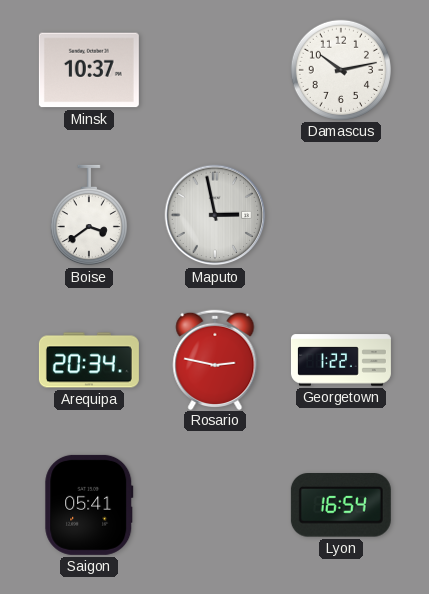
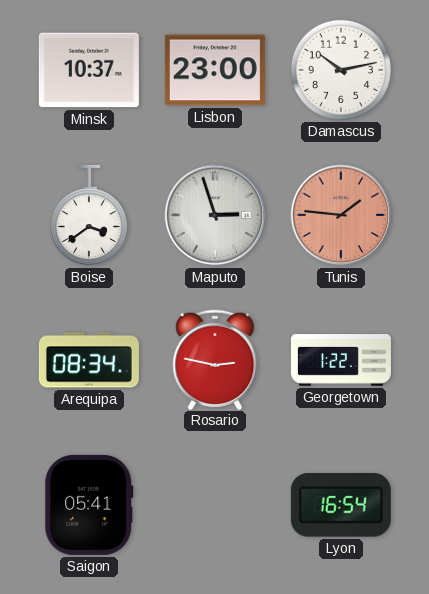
Lisbon: none -> 23:00 (215, 70)
Maputo: 2:58 -> 2:57 (215, 215)
Tunis: none -> 1:46 (341, 215)
Arequipa: 20:34 -> 08:34 (89, 360)
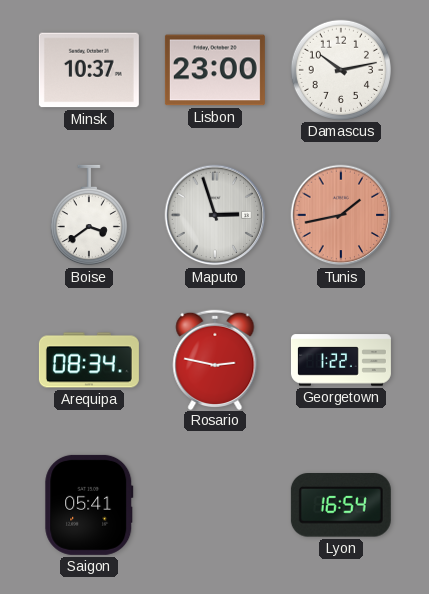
Tunis: 1:46 -> 1:43 (341, 215)
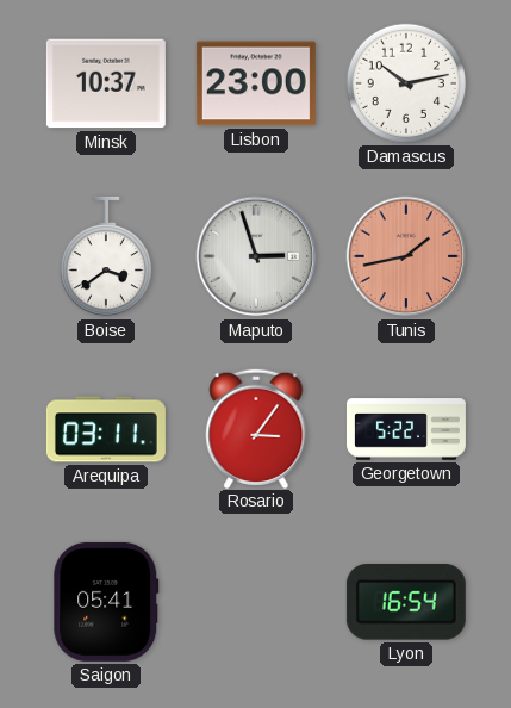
Arequipa: 08:34 -> 03:11 (106, 429)
Rosario: 2:47 -> 3:06 (256, 428)
Georgetown: 1:22 -> 5:22 (406, 429)
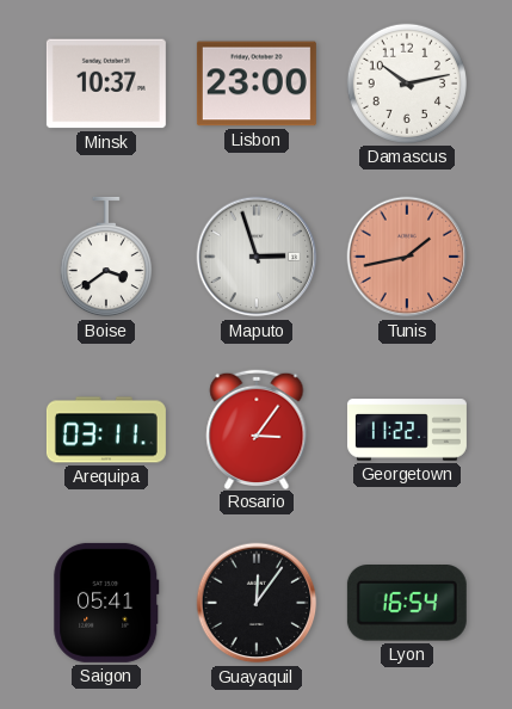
Georgetown: 5:22 -> 11:22 (407, 430)
Guayaquil: none -> 12:06 (257, 603)
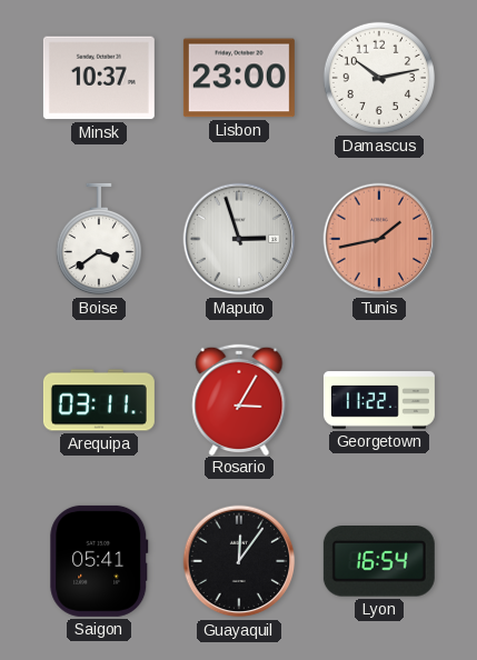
Rosario: 3:06 -> 3:05 (239, 399)
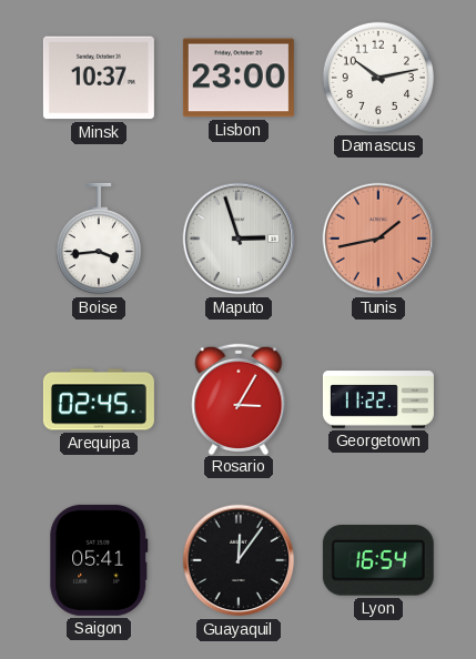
Boise: 3:39 -> 3:44 (99, 239)
Arequipa: 03:11 -> 02:45 (99, 399)
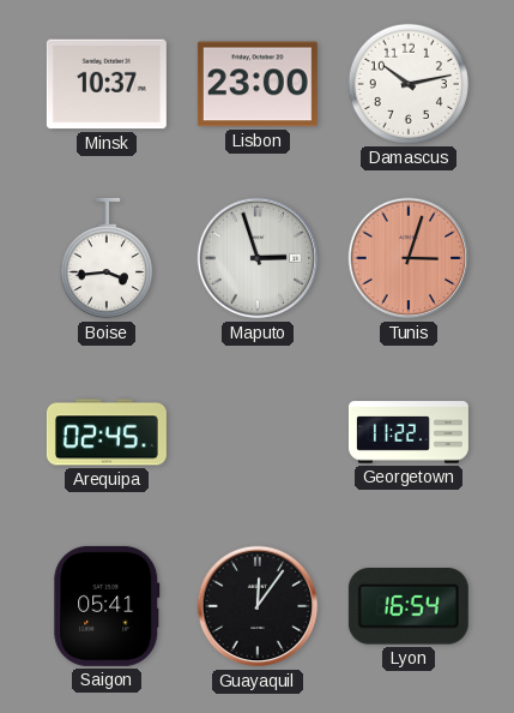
Tunis: 1:43 -> 3:03 (409, 258)
Rosario: 3:05 -> none (239, 398)
